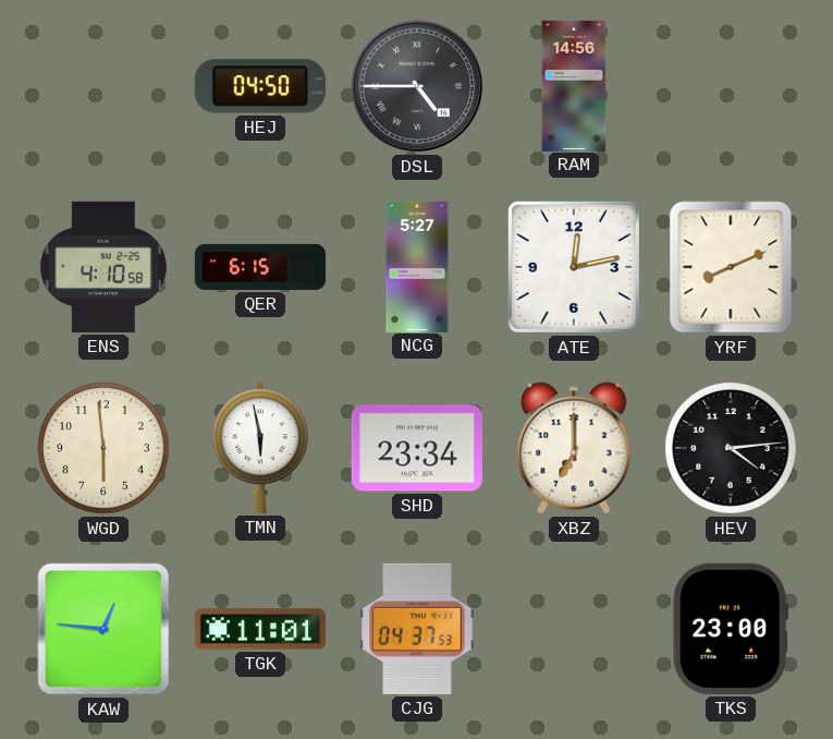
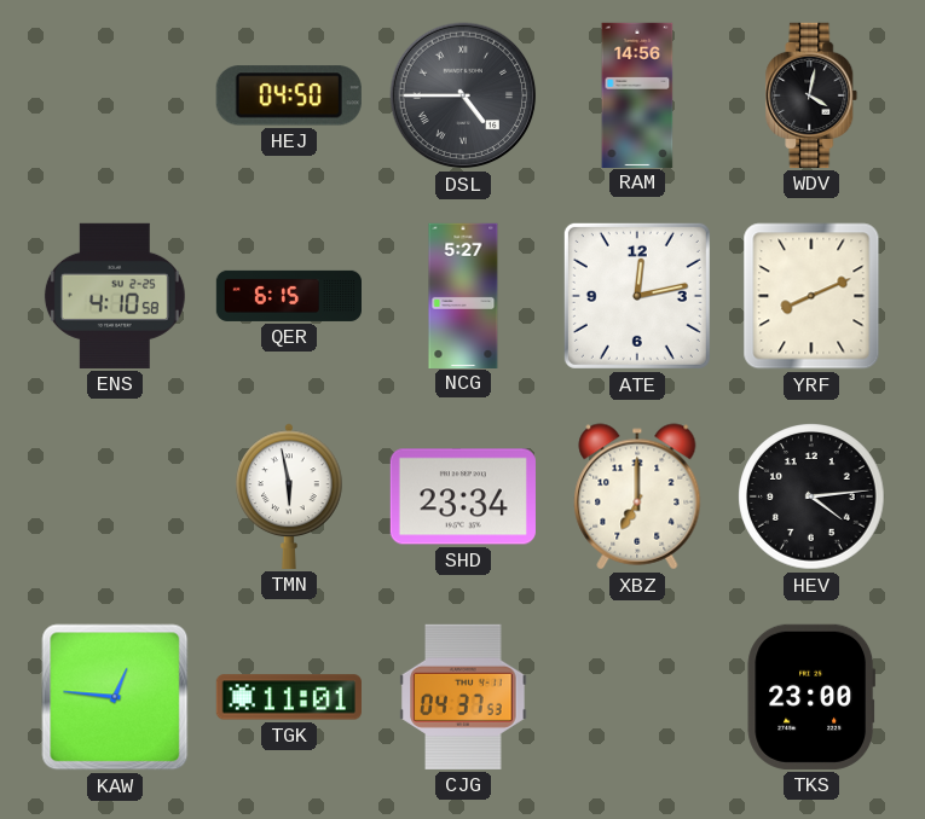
WDV: none -> 4:02 (811, 95)
WGD: 5:59 -> none (103, 448)
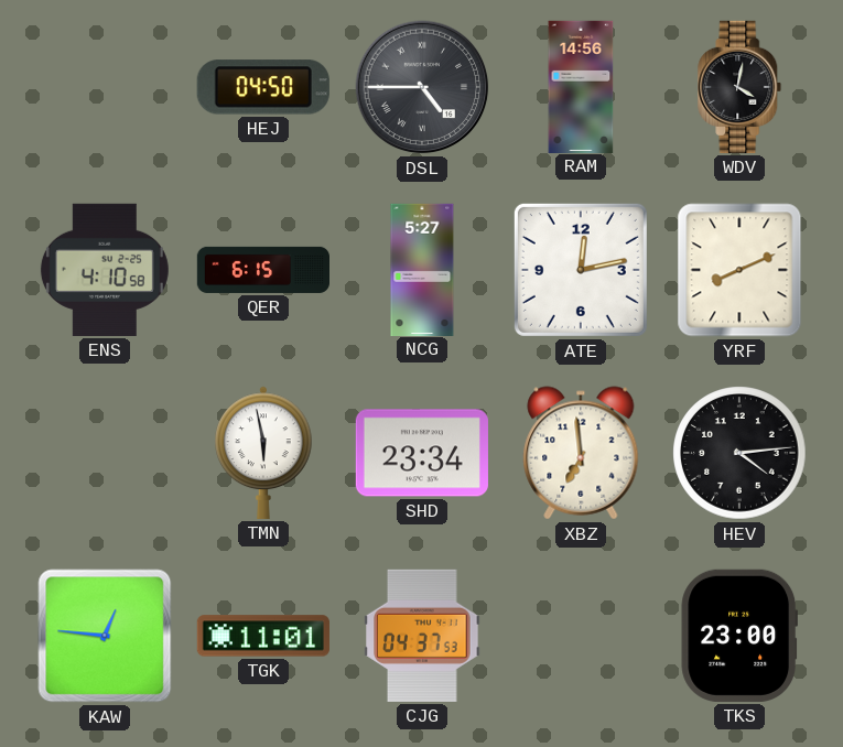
XBZ: 7:00 -> 6:59 (581, 453)
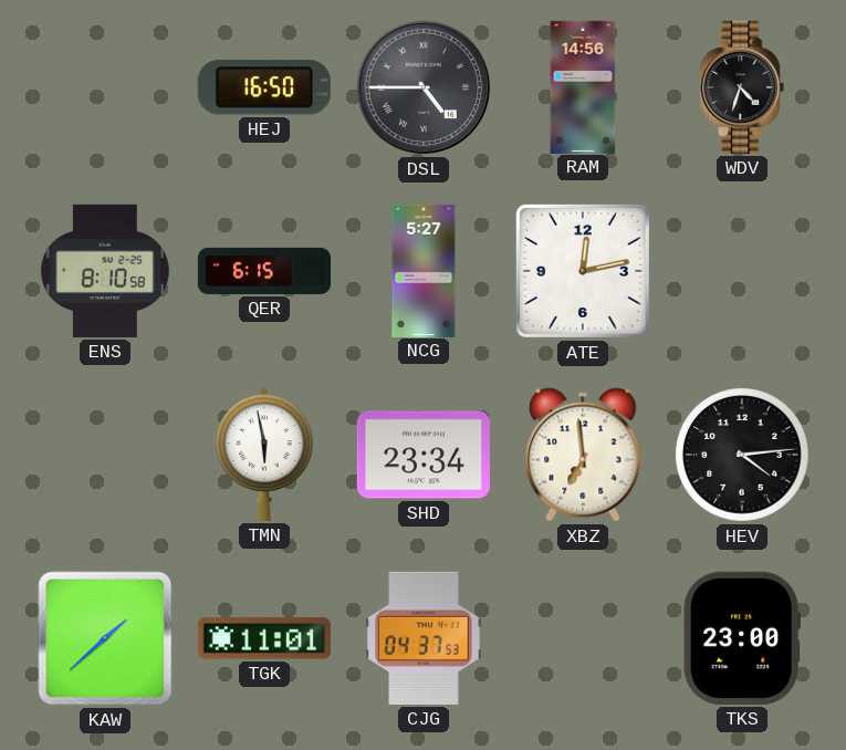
HEJ: 04:50 -> 16:50 (264, 87)
WDV: 4:02 -> 4:33 (742, 87)
ENS: 4:10 -> 8:10 (105, 271)
YRF: 8:11 -> none (739, 270)
KAW: 12:46 -> 1:38 (105, 638)
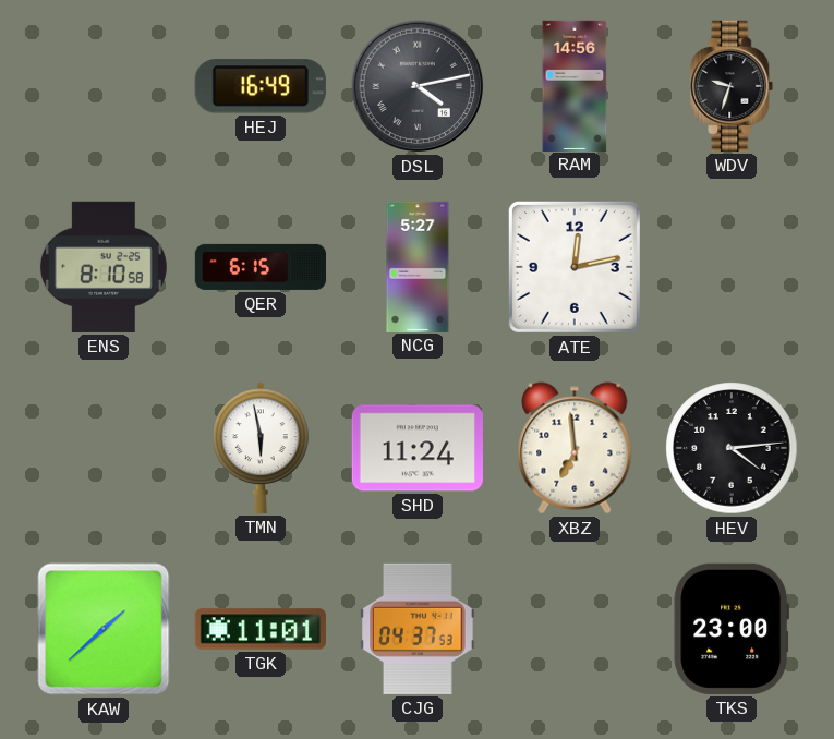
HEJ: 16:50 -> 16:49 (261, 86)
DSL: 4:45 -> 4:13 (418, 86)
WDV: 4:33 -> 9:33 (732, 86)
SHD: 23:34 -> 11:24 (418, 448)
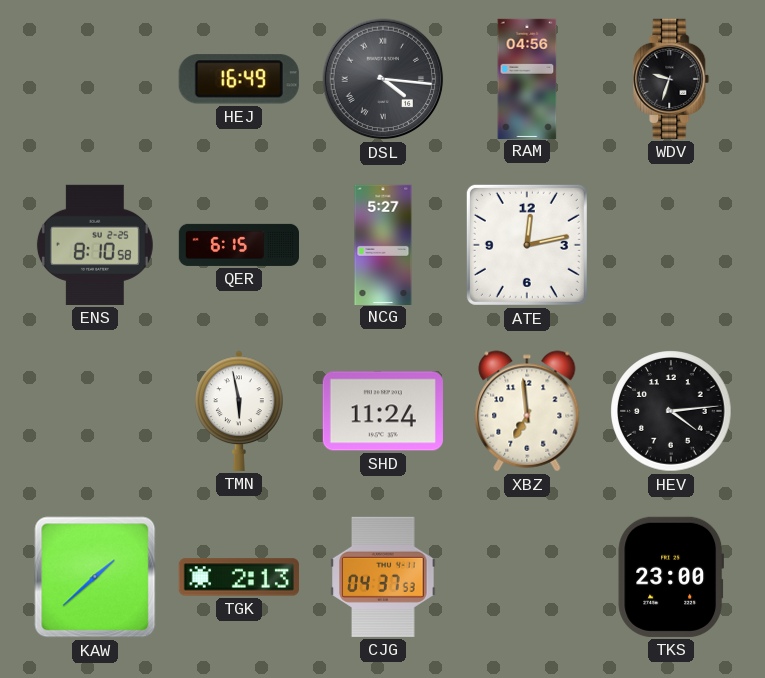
DSL: 4:13 -> 4:16 (383, 79)
RAM: 14:56 -> 04:56 (527, 78)
TGK: 11:01 -> 2:13 (239, 577)
